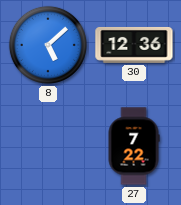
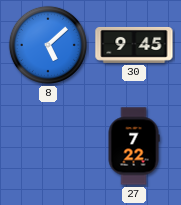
30: 12:36 -> 9:45 (134, 45)
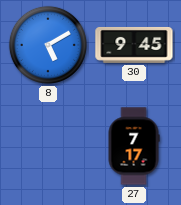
8: 5:08 -> 5:10 (48, 45)
27: 7:22 -> 7:17 (134, 146)
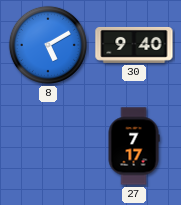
30: 9:45 -> 9:40 (134, 45)
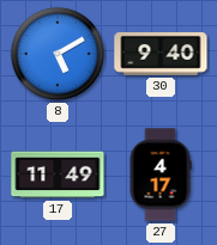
17: none -> 11:49 (58, 174)
27: 7:17 -> 4:17 (161, 174)
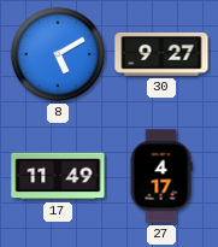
30: 9:40 -> 9:27 (161, 54)
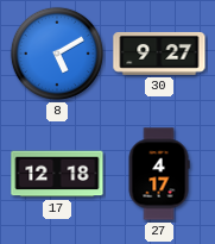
17: 11:49 -> 12:18 (57, 174)
